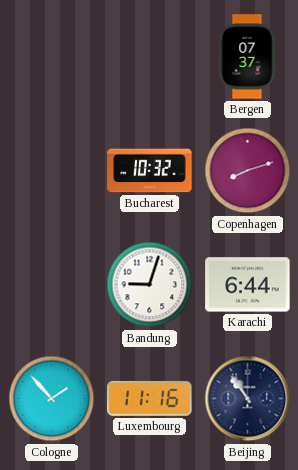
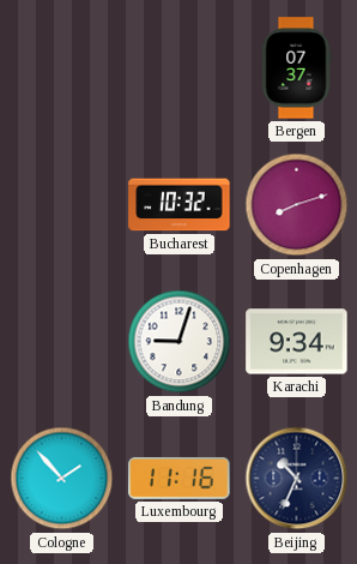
Karachi: 6:44 -> 9:34 (297, 342)
Beijing: 10:54 -> 10:34 (297, 479)
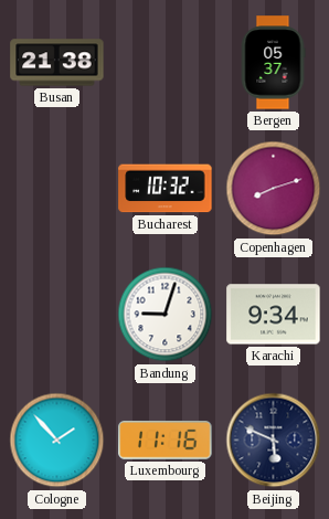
Busan: none -> 21:38 (57, 63)
Bergen: 07:37 -> 05:37 (273, 63)
Beijing: 10:34 -> 5:49 (274, 441)
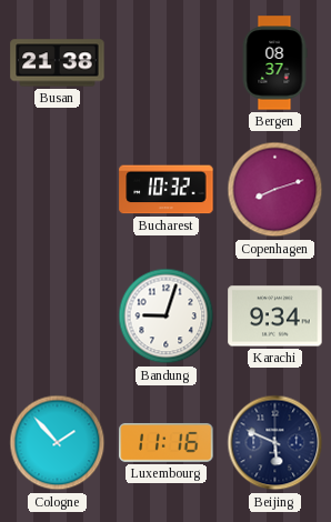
Bergen: 05:37 -> 08:37 (274, 63)
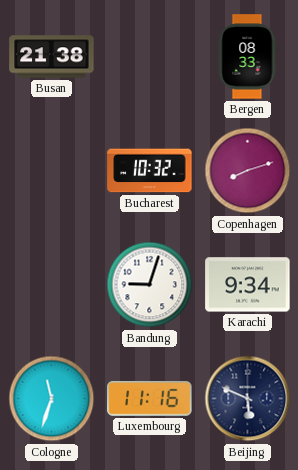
Bergen: 08:37 -> 08:33 (247, 57)
Cologne: 1:53 -> 11:33 (52, 399)
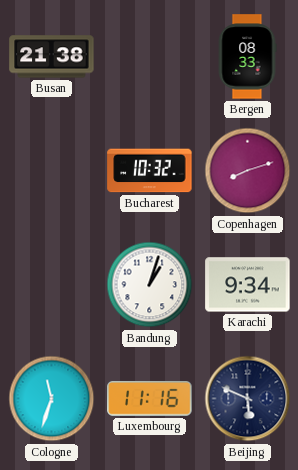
Bandung: 9:03 -> 1:03 (150, 285)
